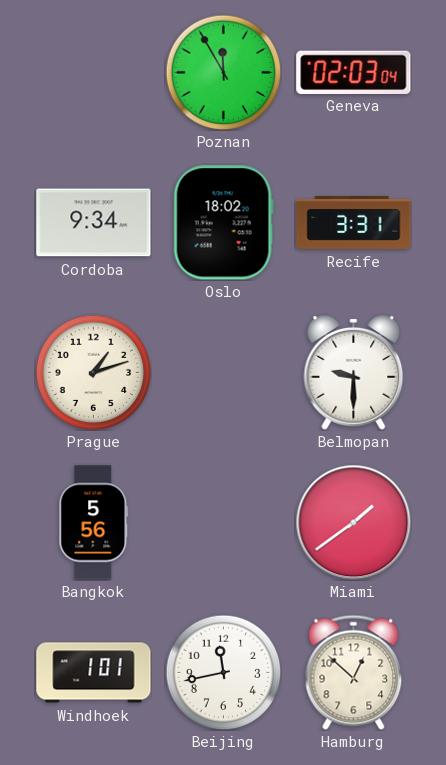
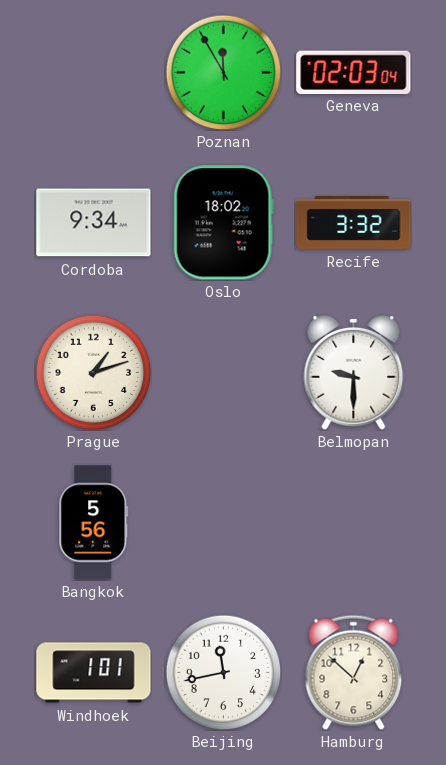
Recife: 3:31 -> 3:32 (354, 222)
Miami: 1:39 -> none (353, 522)
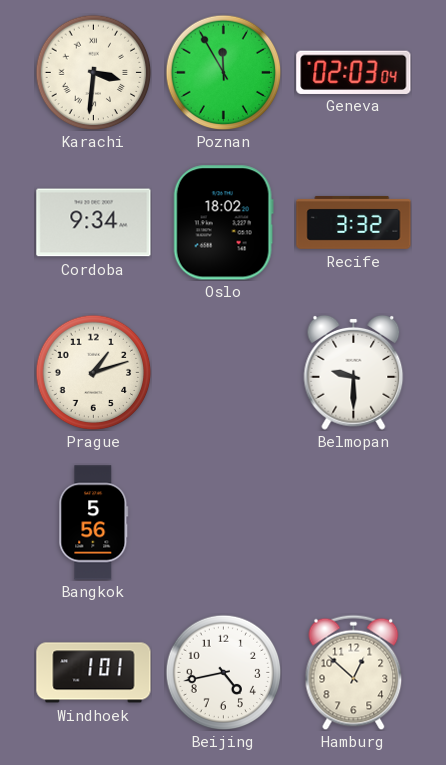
Karachi: none -> 3:31 (93, 72)
Beijing: 11:43 -> 4:43 (223, 672)
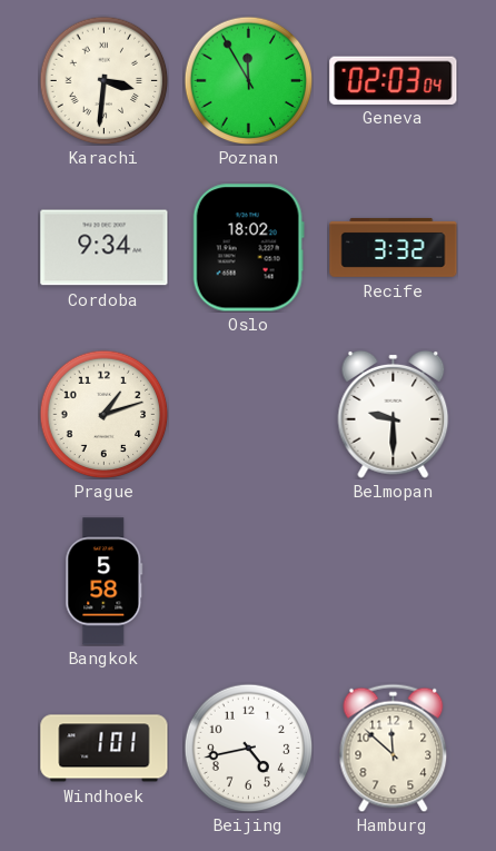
Bangkok: 5:56 -> 5:58 (105, 582)
Hamburg: 12:52 -> 11:52 (394, 748)
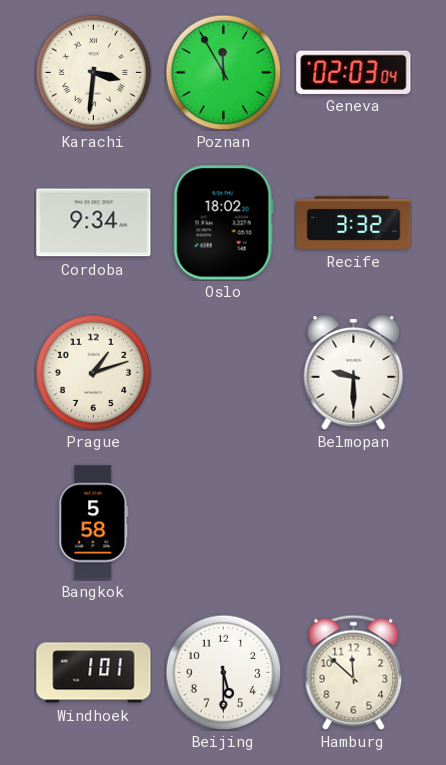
Beijing: 4:43 -> 5:30 (223, 672)
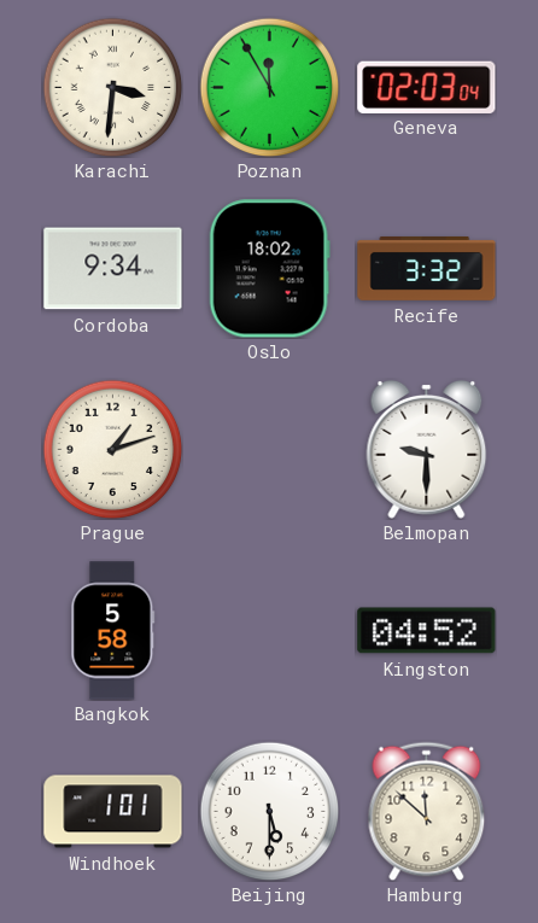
Kingston: none -> 04:52 (427, 631)
